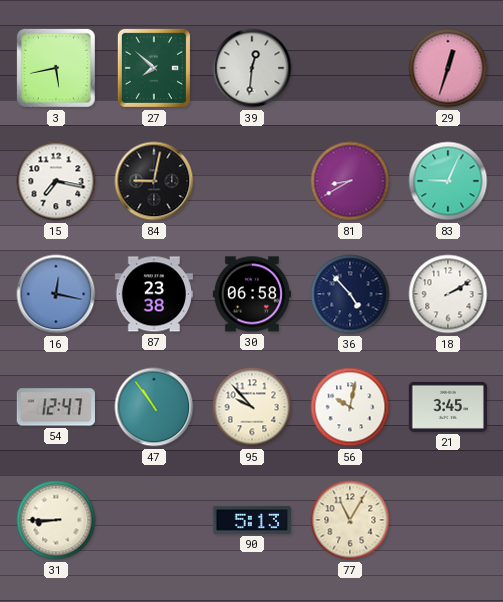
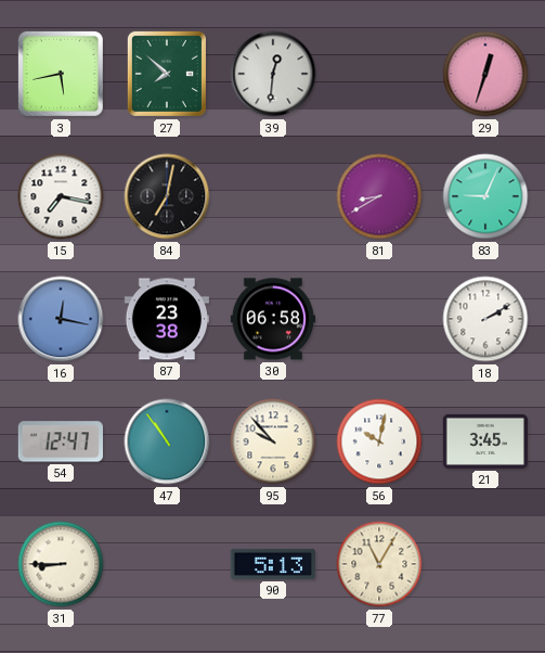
84: 9:02 -> 7:02 (167, 196)
36: 4:53 -> none (350, 294)
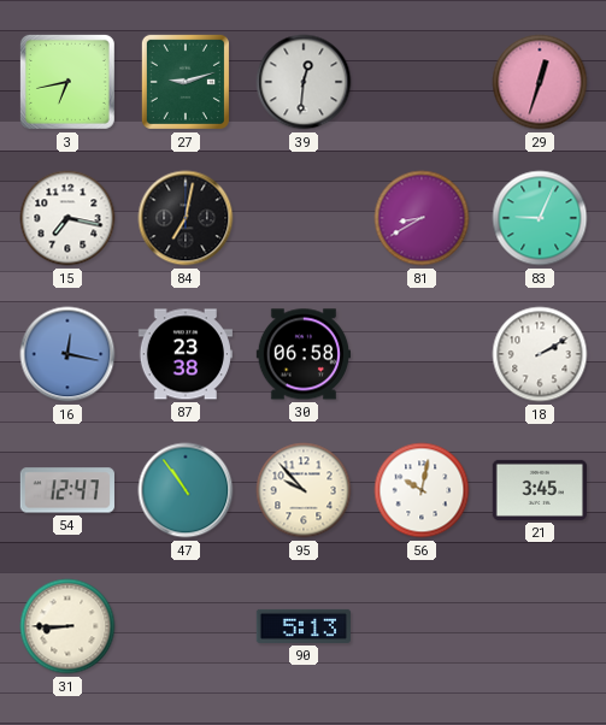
3: 5:43 -> 6:43 (67, 82)
27: 7:52 -> 9:12 (186, 82)
77: 11:05 -> none (379, 564)
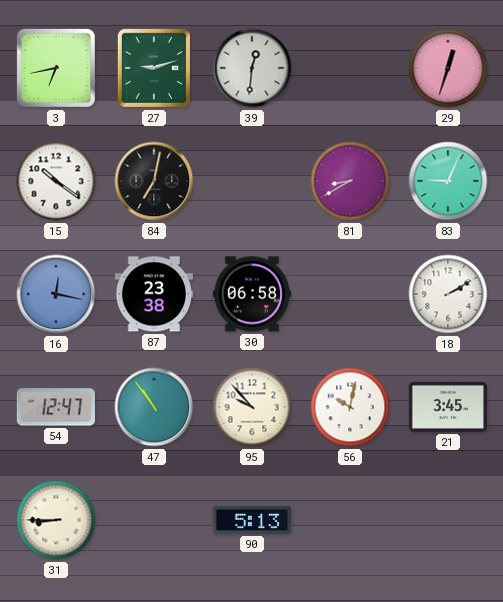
15: 7:17 -> 10:21 (56, 181)
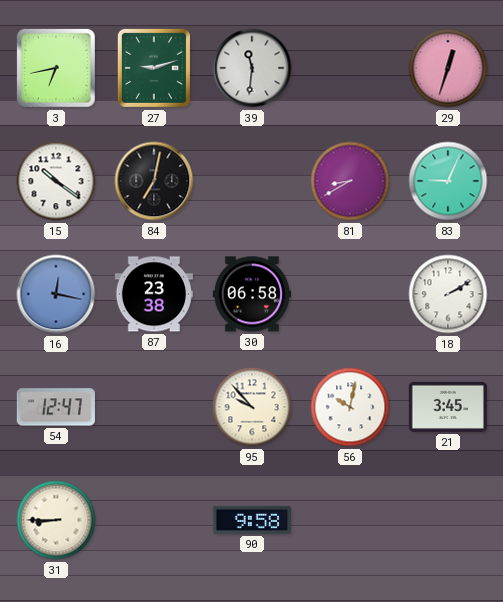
39: 12:31 -> 11:31 (252, 68)
47: 10:54 -> none (154, 407)
90: 5:13 -> 9:58 (251, 520)
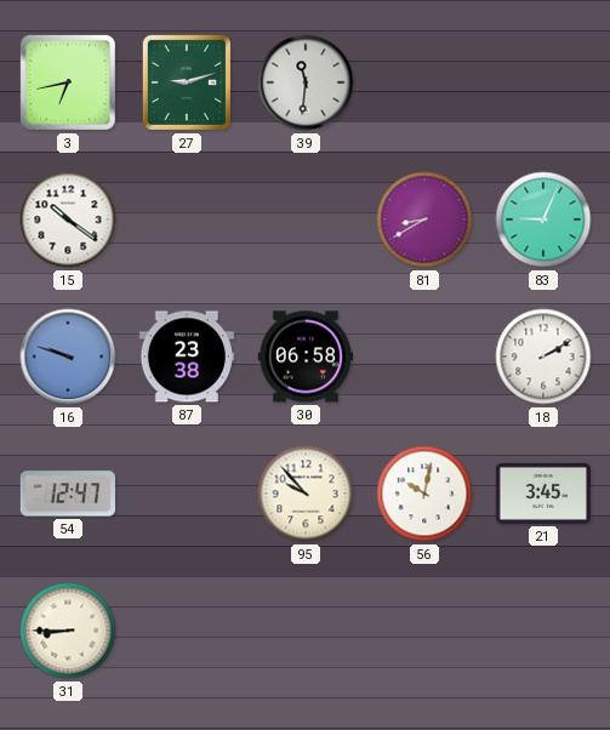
29: 12:33 -> none (448, 68)
84: 7:02 -> none (154, 181)
16: 12:17 -> 9:48 (68, 357)
90: 9:58 -> none (251, 520)
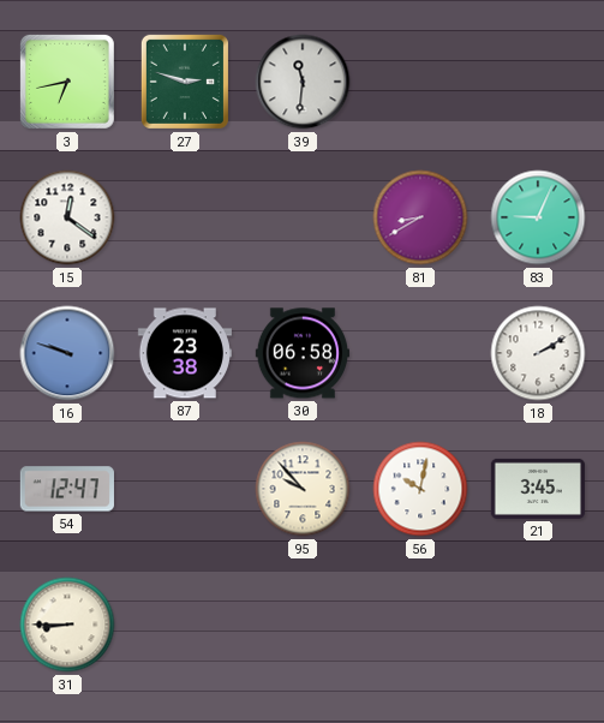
27: 9:12 -> 2:48 (185, 82)
15: 10:21 -> 12:21 (67, 217)
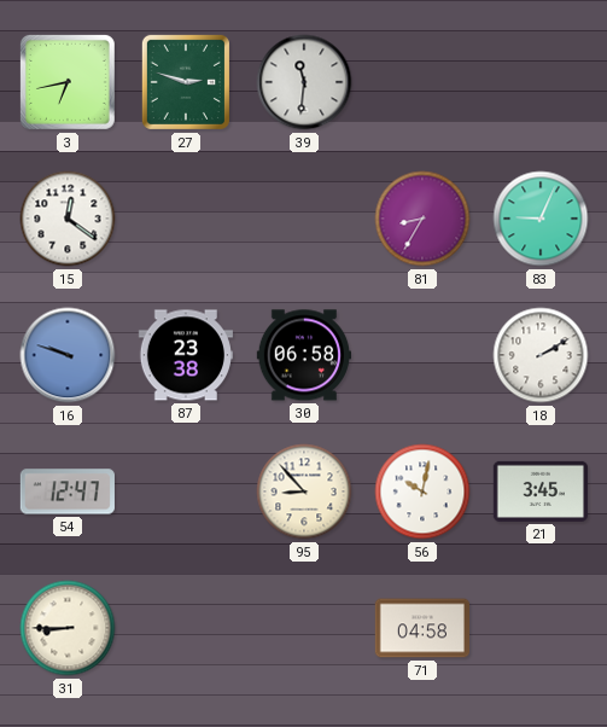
81: 8:40 -> 8:35 (422, 219)
95: 9:53 -> 8:53 (304, 492)
71: none -> 04:58 (421, 628)
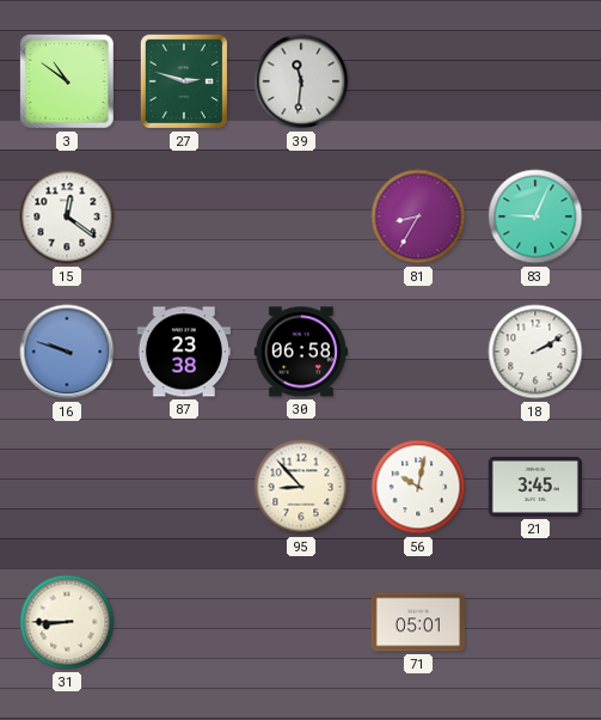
3: 6:43 -> 10:51 (67, 81)
54: 12:47 -> none (68, 492)
71: 04:58 -> 05:01 (417, 622)
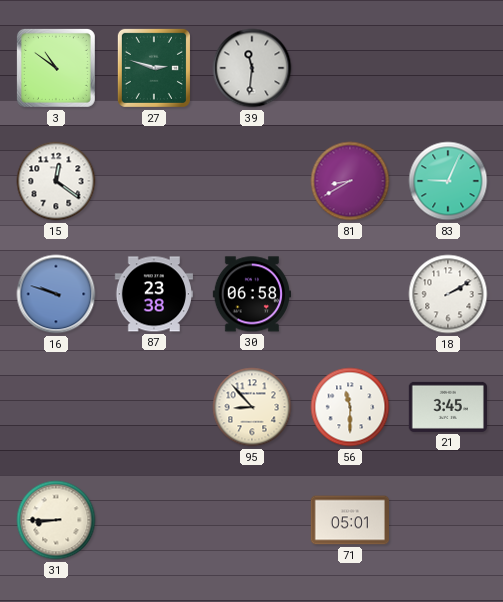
81: 8:35 -> 8:40 (350, 181)
56: 10:02 -> 11:30 (350, 407)
